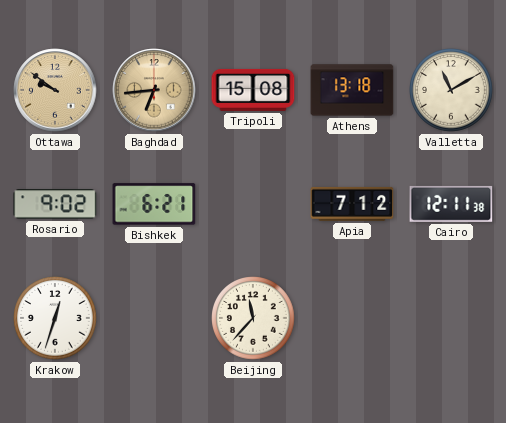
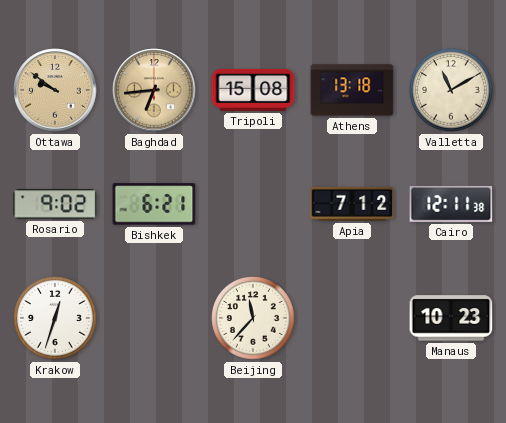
Manaus: none -> 10:23 (451, 318)
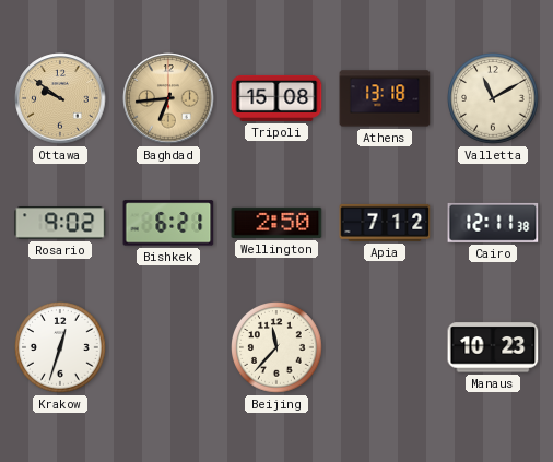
Wellington: none -> 2:50 (276, 223)
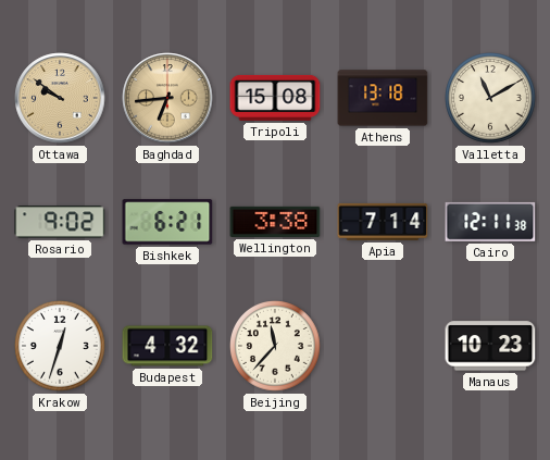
Wellington: 2:50 -> 3:38 (275, 222)
Apia: 7:12 -> 7:14 (383, 222)
Budapest: none -> 4:32 (167, 346)
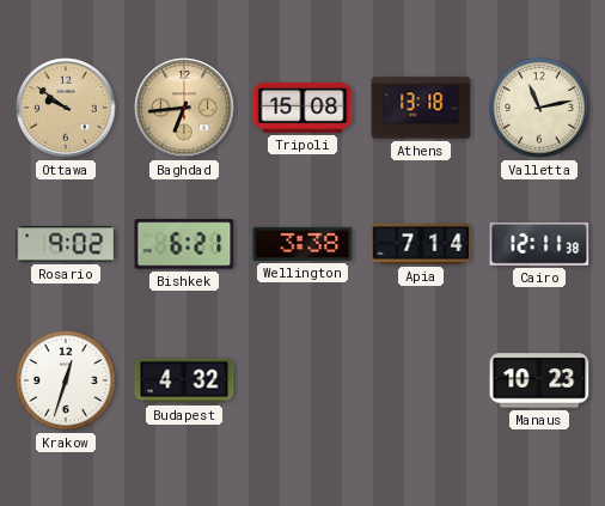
Valletta: 11:10 -> 11:13 (539, 108)
Beijing: 11:37 -> none (275, 346)
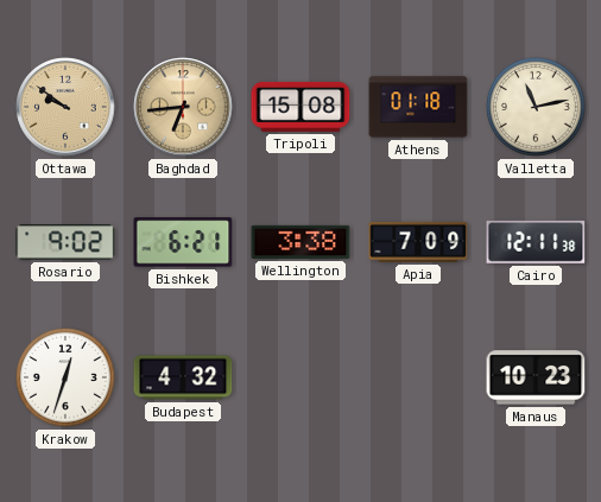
Athens: 13:18 -> 01:18 (418, 107)
Apia: 7:14 -> 7:09 (418, 242)
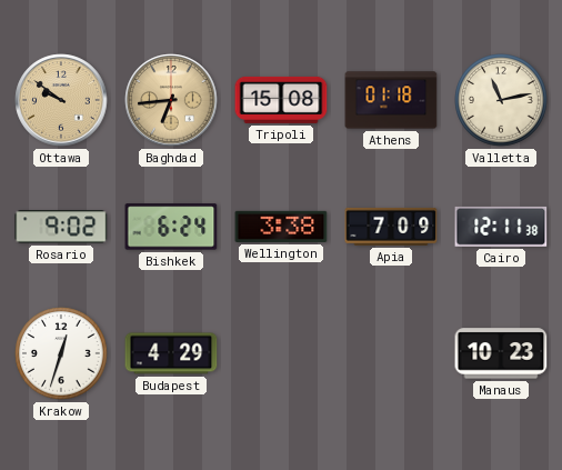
Bishkek: 6:21 -> 6:24 (171, 227)
Budapest: 4:32 -> 4:29 (171, 353)
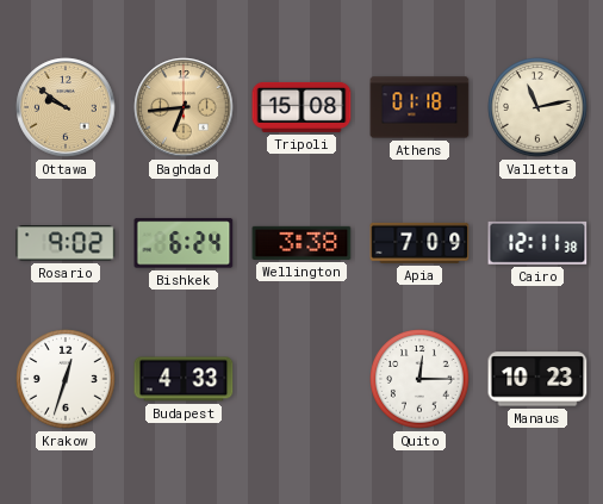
Budapest: 4:29 -> 4:33 (184, 379)
Quito: none -> 12:15 (419, 379)
